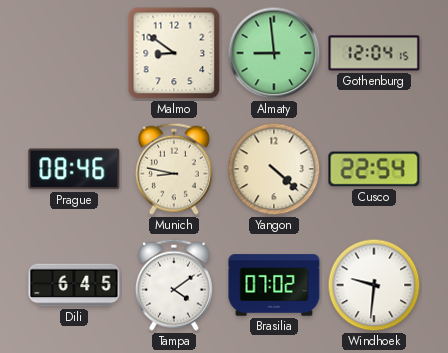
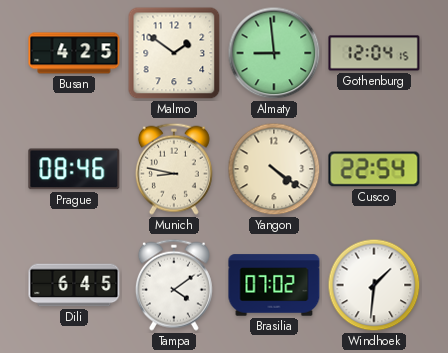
Busan: none -> 4:25 (74, 53)
Malmo: 8:51 -> 1:51 (174, 53)
Yangon: 4:22 -> 4:21 (274, 169)
Windhoek: 9:31 -> 1:31 (374, 285)
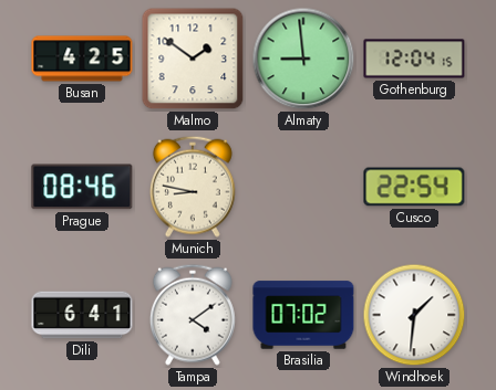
Yangon: 4:21 -> none (274, 169)
Dili: 6:45 -> 6:41 (82, 315)
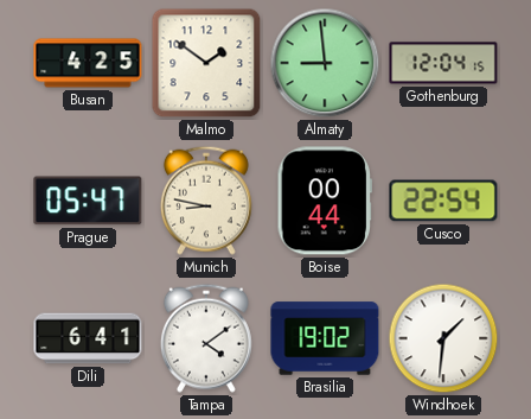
Prague: 08:46 -> 05:47 (88, 201)
Boise: none -> 00:44 (324, 201)
Brasilia: 07:02 -> 19:02 (325, 338)
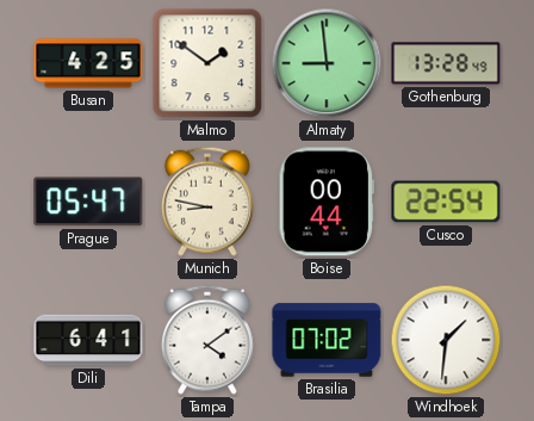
Gothenburg: 12:04 -> 13:28 (446, 63)
Brasilia: 19:02 -> 07:02 (327, 340)
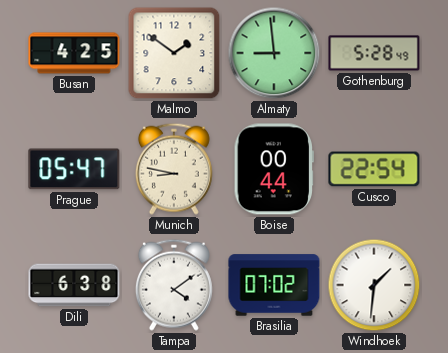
Gothenburg: 13:28 -> 5:28 (374, 53)
Dili: 6:41 -> 6:38 (74, 285)
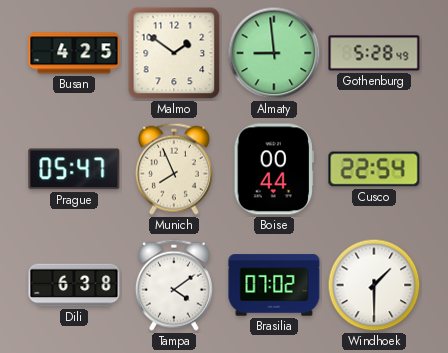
Munich: 8:47 -> 7:56 (174, 169)
Windhoek: 1:31 -> 1:30 (374, 285)
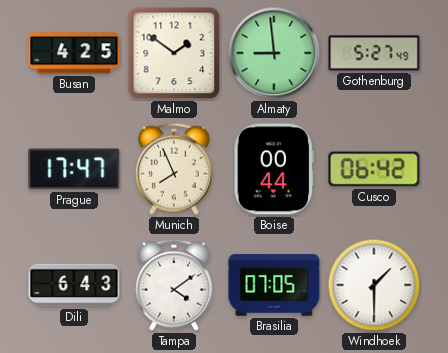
Gothenburg: 5:28 -> 5:27 (374, 53)
Prague: 05:47 -> 17:47 (74, 169)
Cusco: 22:54 -> 06:42 (374, 169)
Dili: 6:38 -> 6:43 (74, 285)
Brasilia: 07:02 -> 07:05 (274, 285)
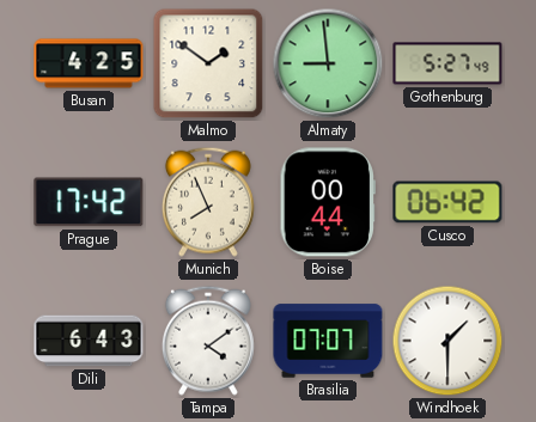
Prague: 17:47 -> 17:42 (89, 202)
Brasilia: 07:05 -> 07:07 (328, 341)
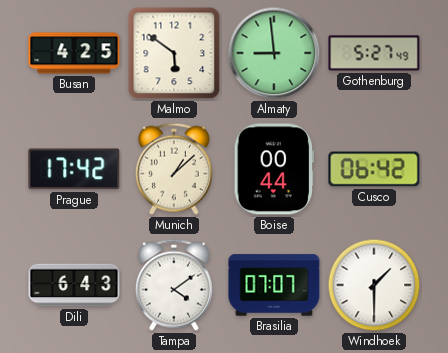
Malmo: 1:51 -> 5:51 (174, 53)
Munich: 7:56 -> 1:08 (174, 169)
